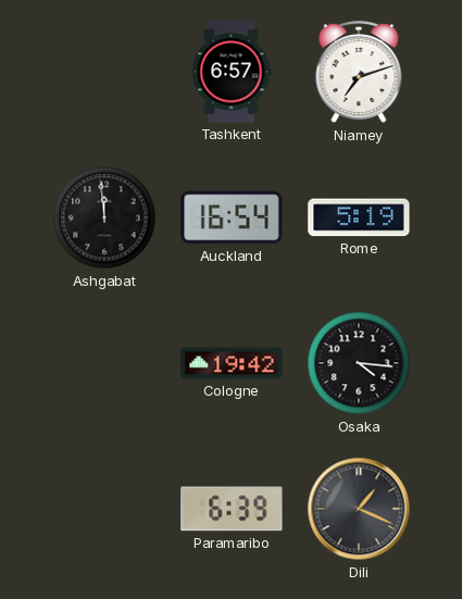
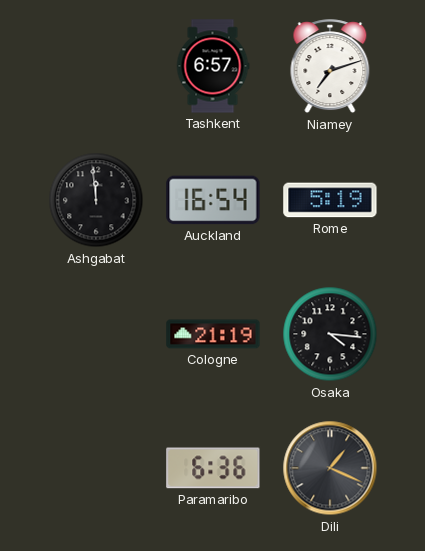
Cologne: 19:42 -> 21:19 (213, 334)
Paramaribo: 6:39 -> 6:36 (213, 468)
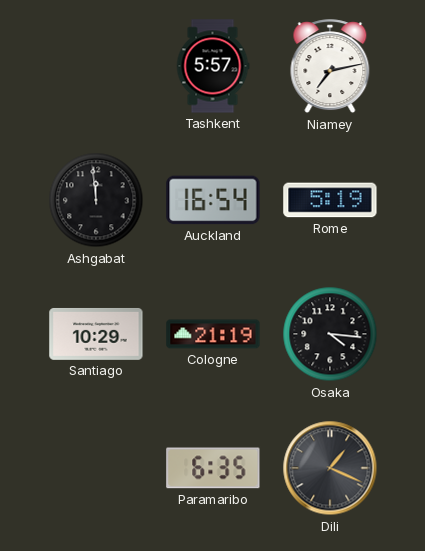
Tashkent: 6:57 -> 5:57 (213, 66)
Niamey: 7:12 -> 7:13 (330, 67)
Santiago: none -> 10:29 (96, 334)
Paramaribo: 6:36 -> 6:35 (213, 468)
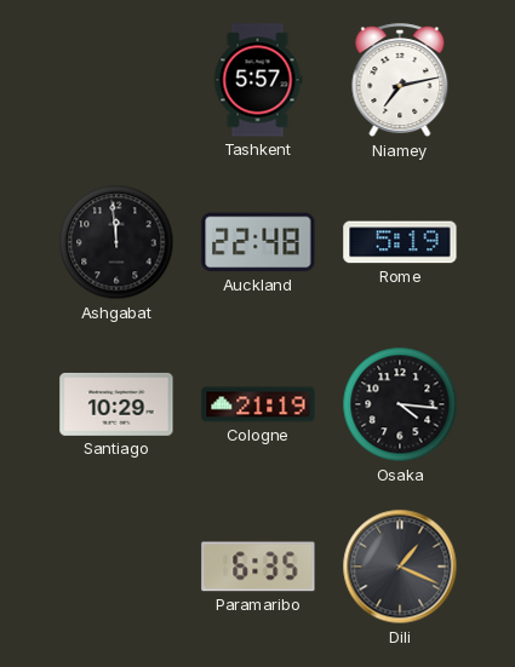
Auckland: 16:54 -> 22:48 (258, 242)
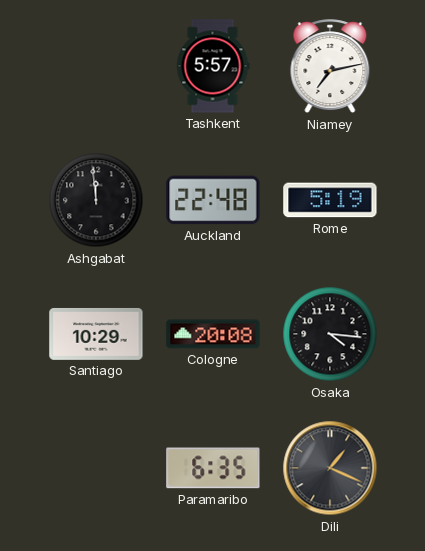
Cologne: 21:19 -> 20:08 (213, 334)
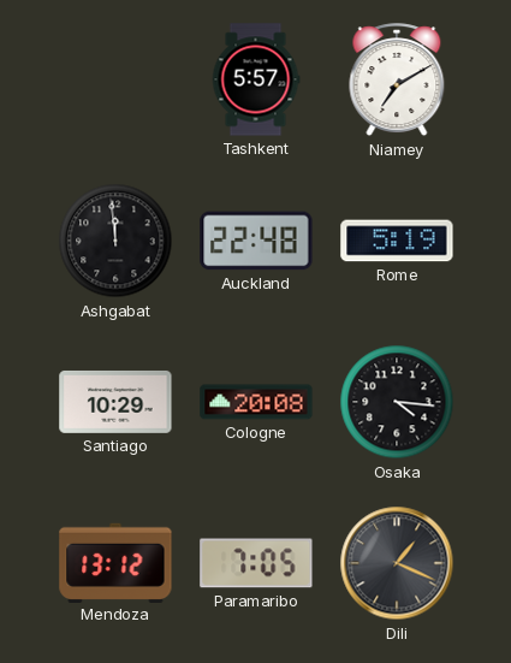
Niamey: 7:13 -> 7:10 (397, 81)
Mendoza: none -> 13:12 (115, 562)
Paramaribo: 6:35 -> 7:05 (256, 563)
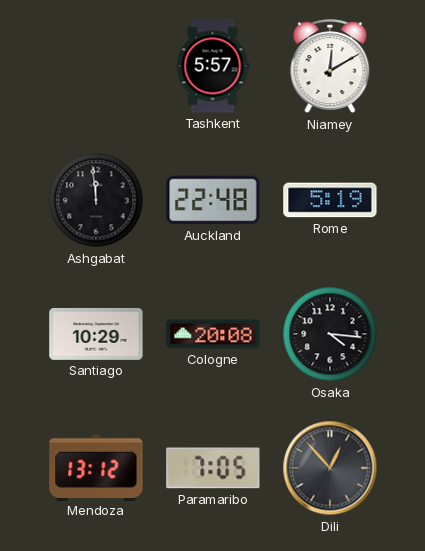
Niamey: 7:10 -> 12:10 (330, 67)
Dili: 1:19 -> 12:53 (330, 468)
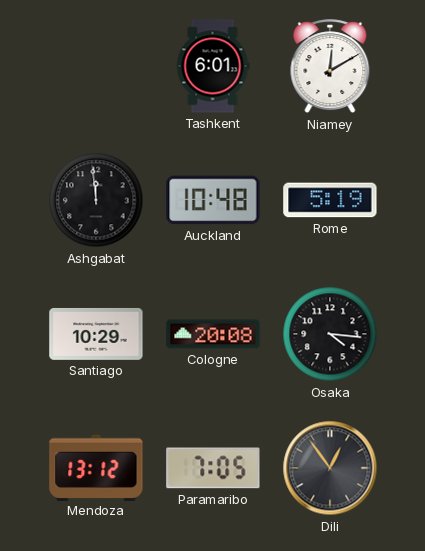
Tashkent: 5:57 -> 6:01 (213, 66)
Auckland: 22:48 -> 10:48 (213, 200)
Dili: 12:53 -> 12:54 (330, 468)
